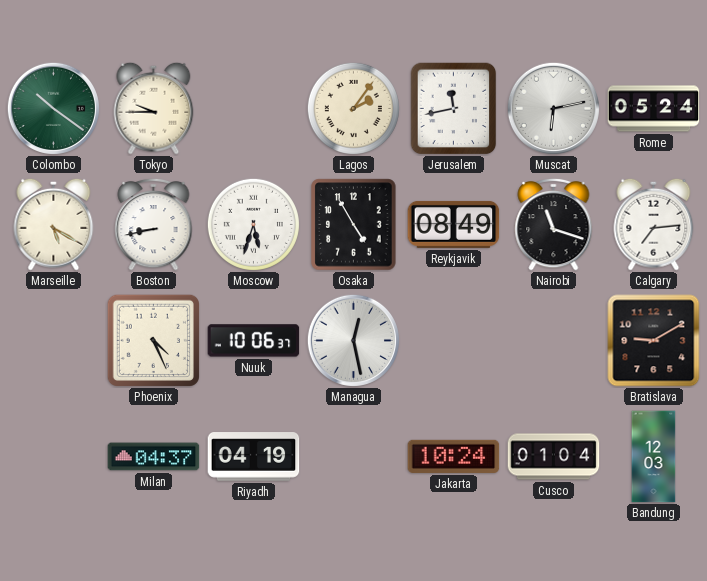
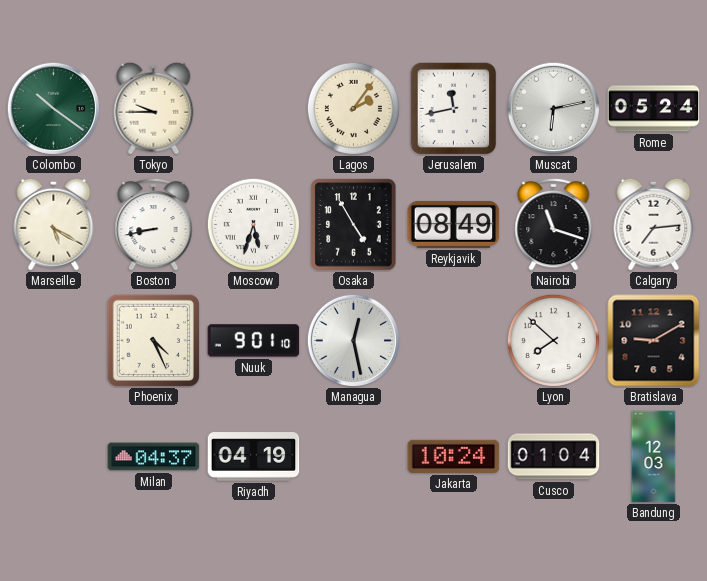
Nuuk: 10:06 -> 9:01 (254, 341)
Lyon: none -> 7:52 (553, 340)
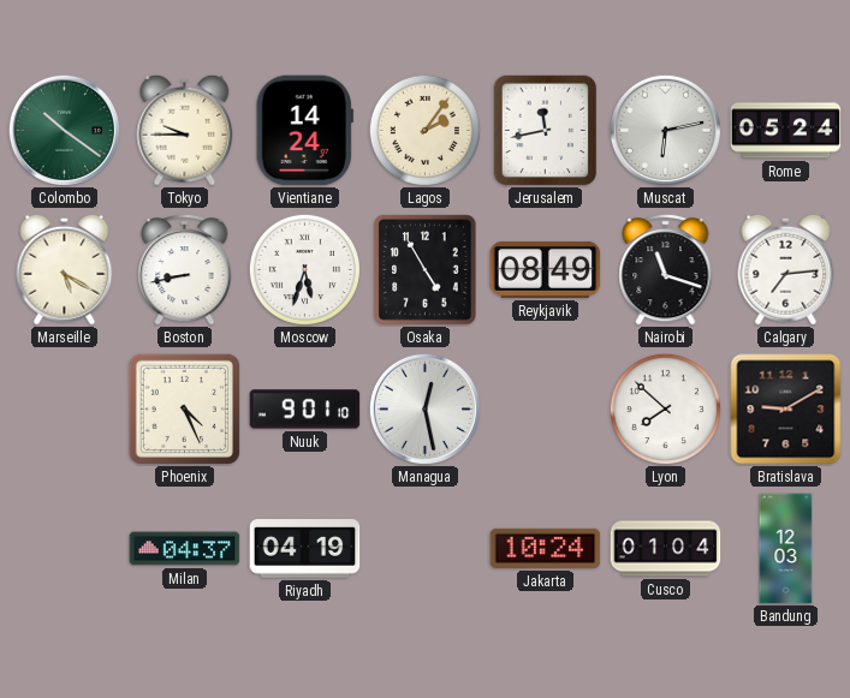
Vientiane: none -> 14:24 (304, 131)
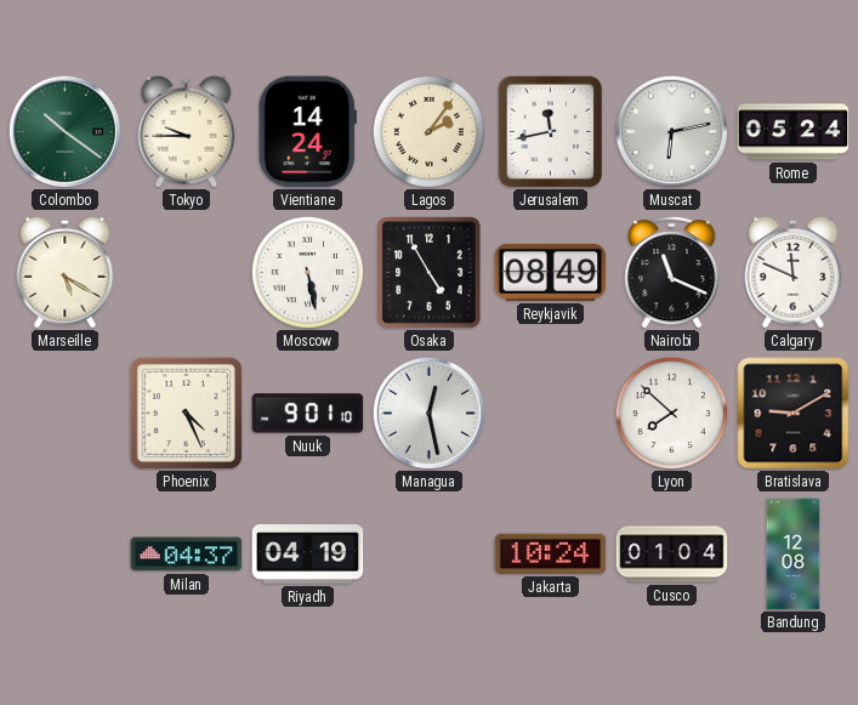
Boston: 8:43 -> none (185, 269)
Moscow: 5:33 -> 5:28 (307, 272)
Nairobi: 11:18 -> 11:19 (672, 272)
Calgary: 7:14 -> 11:49 (794, 272)
Bandung: 12:03 -> 12:08 (794, 555)
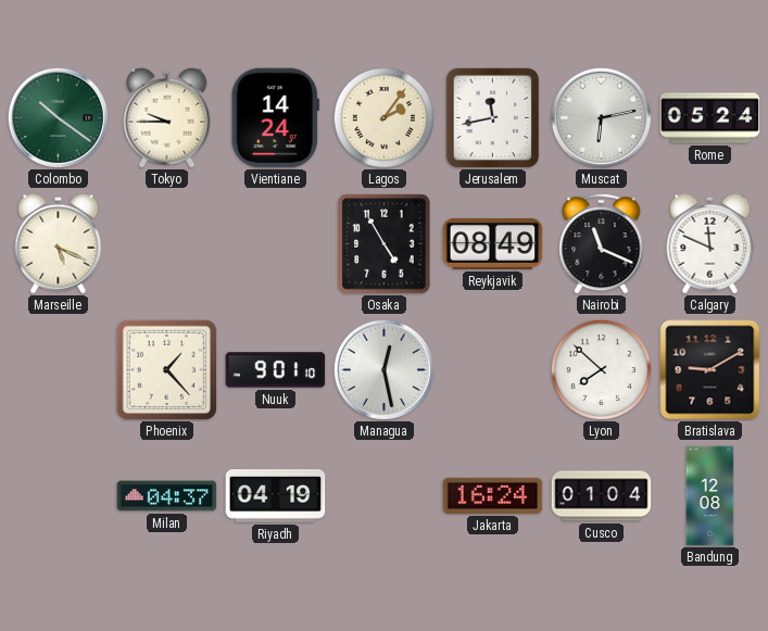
Marseille: 5:20 -> 5:19 (59, 243)
Moscow: 5:28 -> none (307, 272)
Phoenix: 4:26 -> 1:23 (166, 369)
Jakarta: 10:24 -> 16:24 (493, 495)
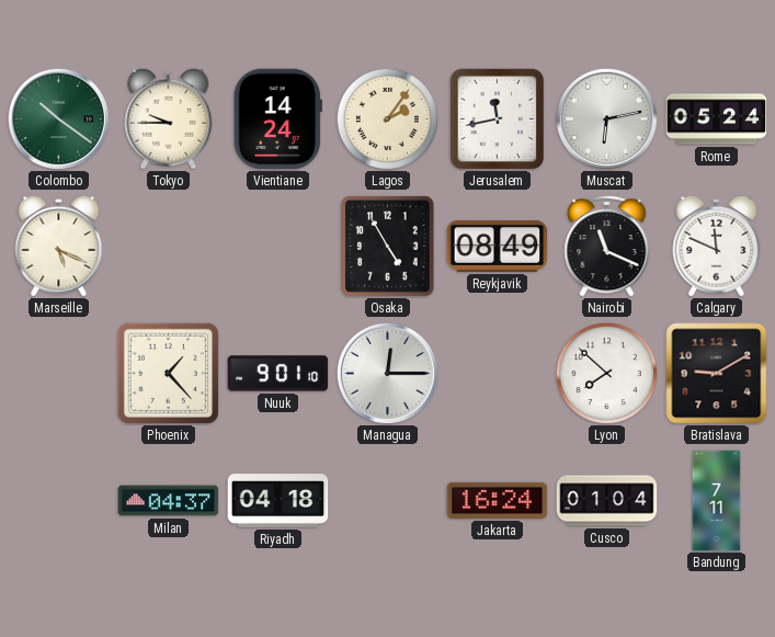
Managua: 12:28 -> 12:15 (387, 373)
Riyadh: 04:19 -> 04:18 (278, 501)
Bandung: 12:08 -> 7:11 (717, 501)
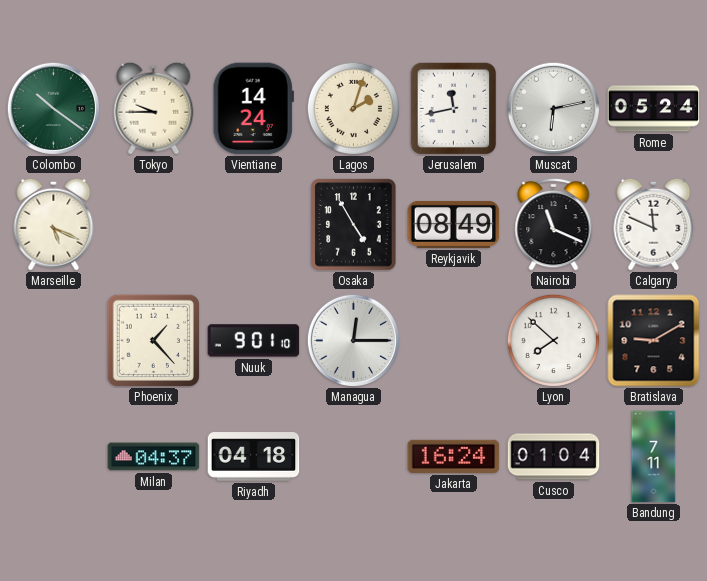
Lagos: 2:06 -> 2:03 (353, 108)
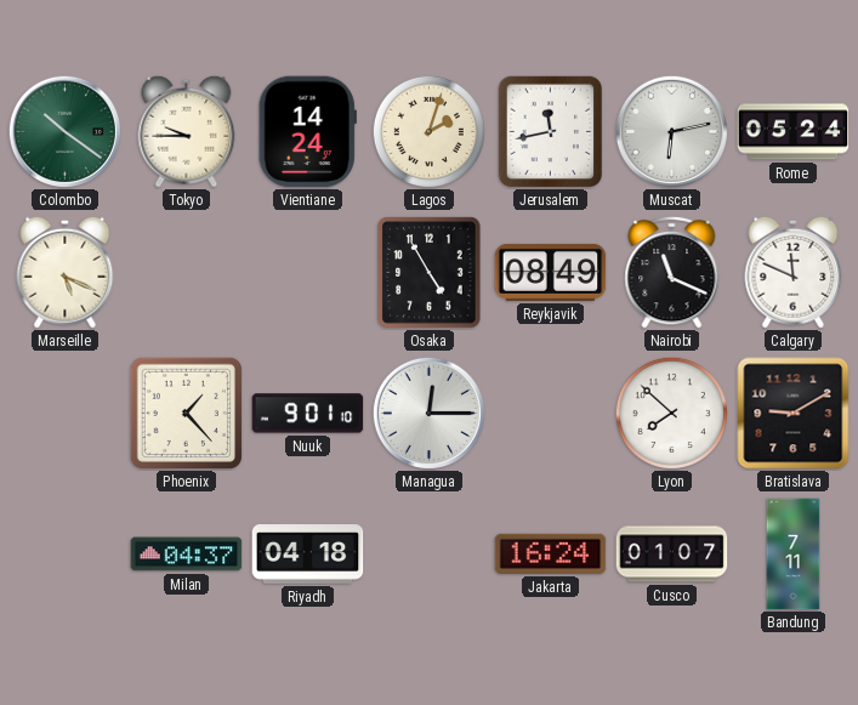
Cusco: 01:04 -> 01:07 (672, 555)
